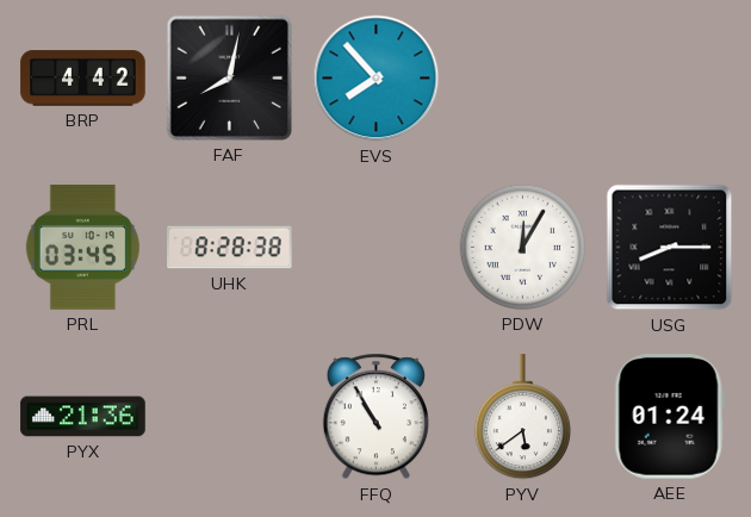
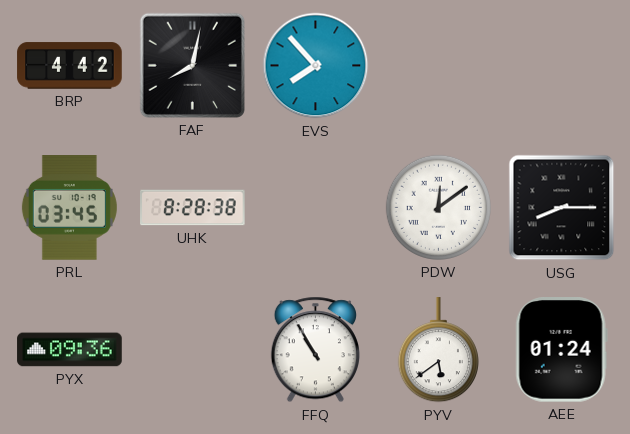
PDW: 12:05 -> 12:09 (438, 207)
PYX: 21:36 -> 09:36 (70, 350)
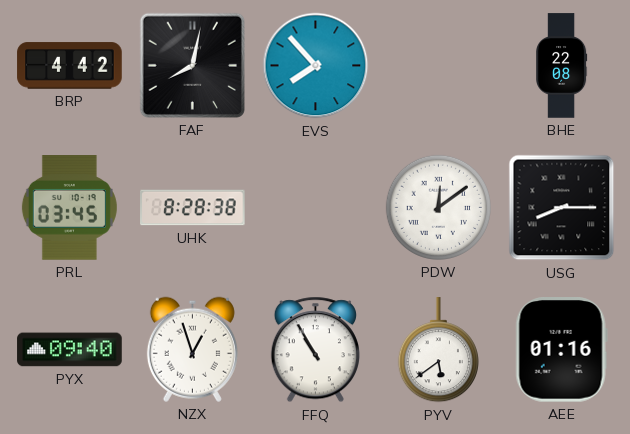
BHE: none -> 22:08 (562, 66)
PYX: 09:36 -> 09:40 (70, 350)
NZX: none -> 12:57 (192, 349)
AEE: 01:24 -> 01:16 (561, 350)
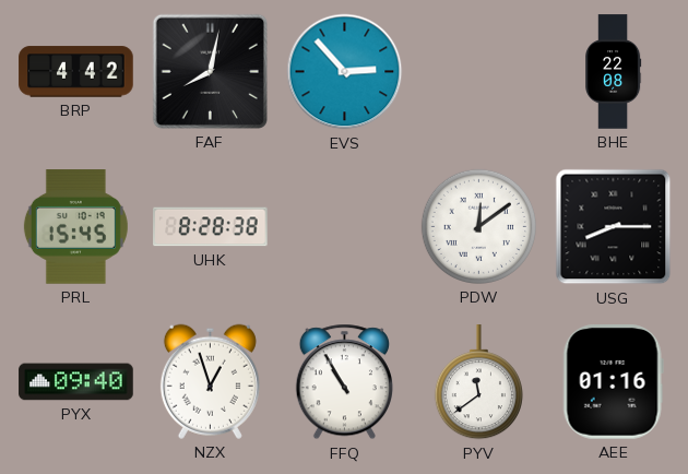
EVS: 7:53 -> 2:53 (345, 72)
PRL: 03:45 -> 15:45 (75, 227)
PYV: 5:39 -> 11:39 (478, 382)
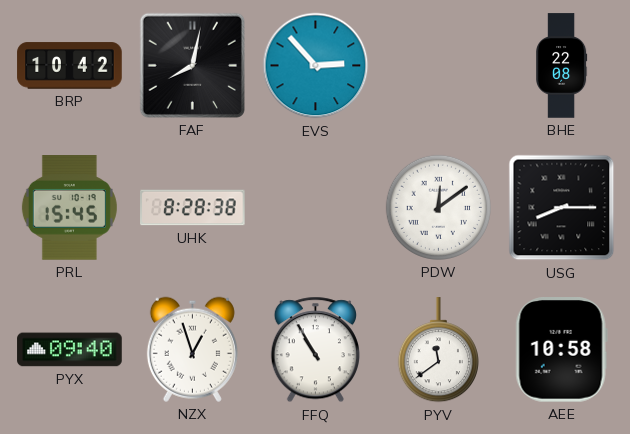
BRP: 4:42 -> 10:42 (70, 66)
AEE: 01:16 -> 10:58 (561, 350)
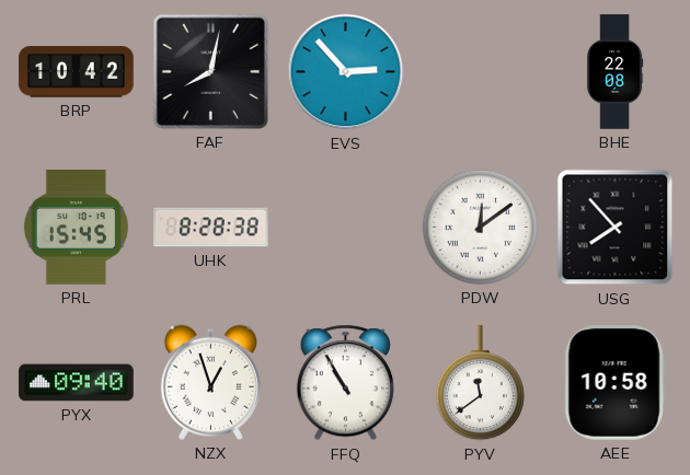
USG: 8:15 -> 7:53 (616, 228)
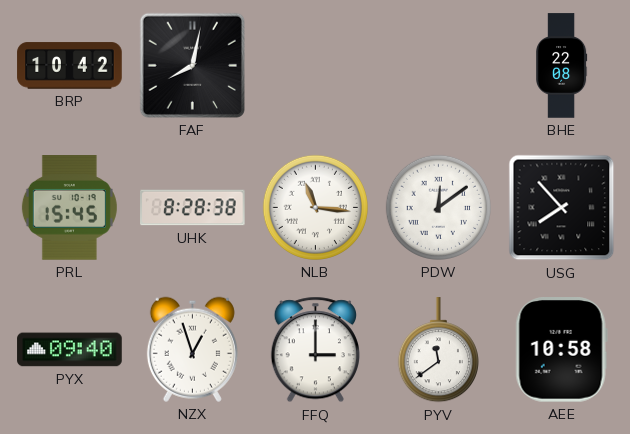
EVS: 2:53 -> none (346, 72)
NLB: none -> 11:16 (315, 207)
FFQ: 10:55 -> 3:00 (315, 350)
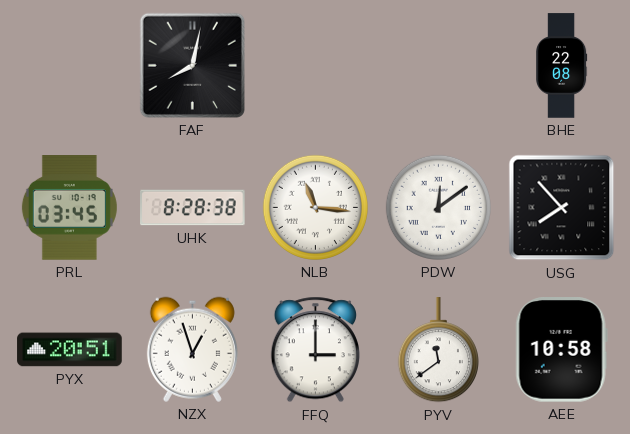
BRP: 10:42 -> none (70, 66)
PRL: 15:45 -> 03:45 (69, 208)
PYX: 09:40 -> 20:51 (70, 350)
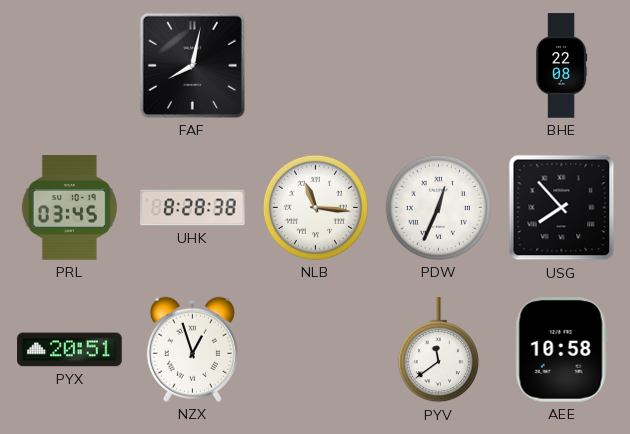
PDW: 12:09 -> 12:34 (438, 207)
FFQ: 3:00 -> none (315, 350)
